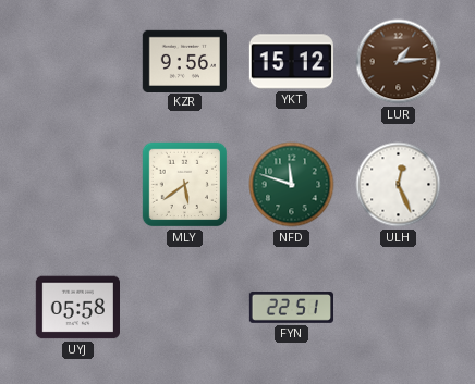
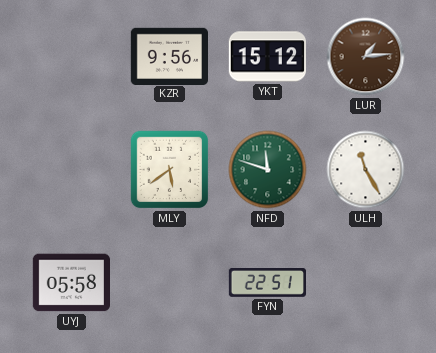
ULH: 12:26 -> 11:25 (366, 170)
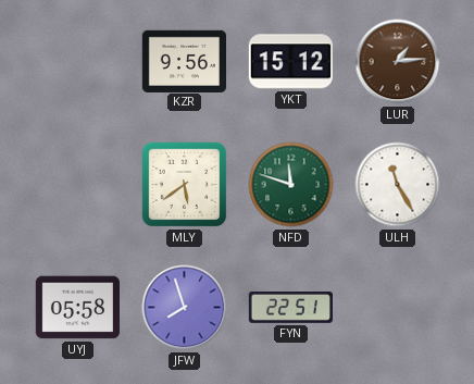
JFW: none -> 7:57 (185, 308)
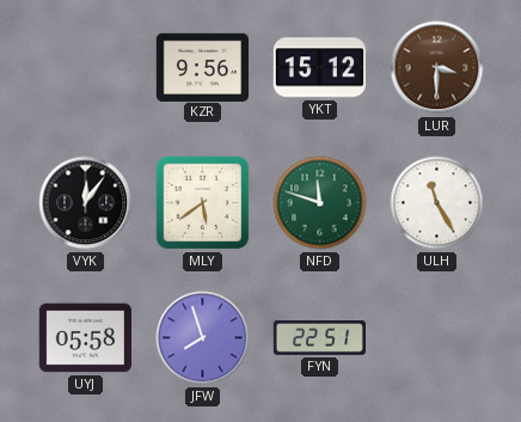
LUR: 1:14 -> 3:30 (437, 68)
VYK: none -> 12:06 (86, 203)
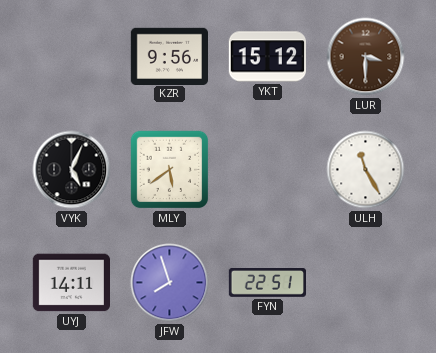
VYK: 12:06 -> 5:04 (72, 170)
NFD: 11:48 -> none (320, 203)
UYJ: 05:58 -> 14:11 (71, 283)
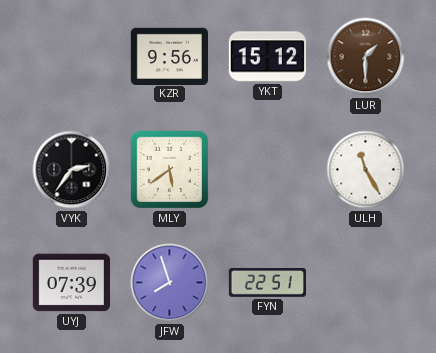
LUR: 3:30 -> 1:30 (366, 57)
VYK: 5:04 -> 2:36 (72, 170)
UYJ: 14:11 -> 07:39 (71, 283)
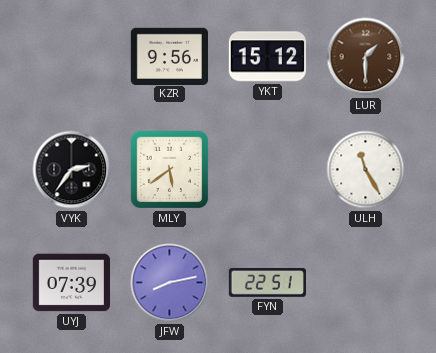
JFW: 7:57 -> 8:13 (170, 283)
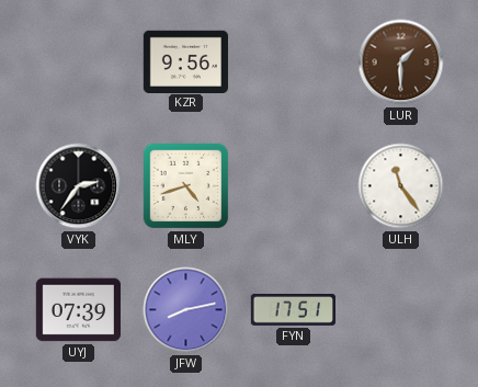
YKT: 15:12 -> none (267, 57)
MLY: 5:39 -> 4:42 (186, 186)
ULH: 11:25 -> 11:24 (401, 186)
FYN: 22:51 -> 17:51 (293, 310)
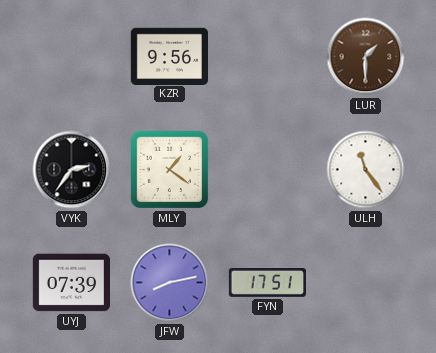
MLY: 4:42 -> 1:21 (170, 170)
